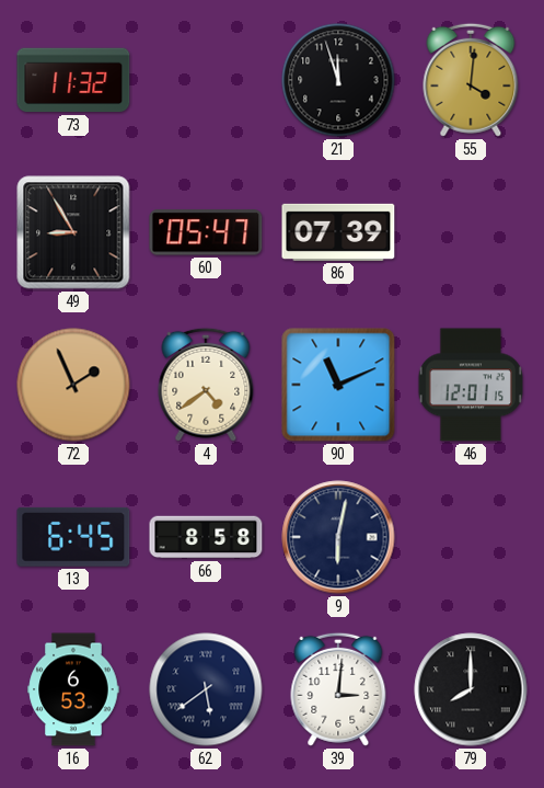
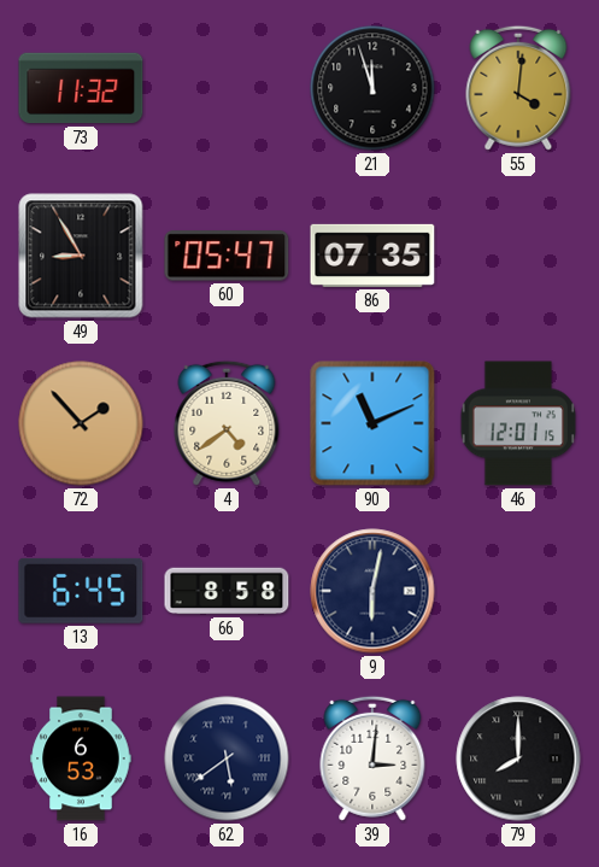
86: 07:39 -> 07:35 (372, 256)
72: 1:56 -> 1:53 (81, 423)
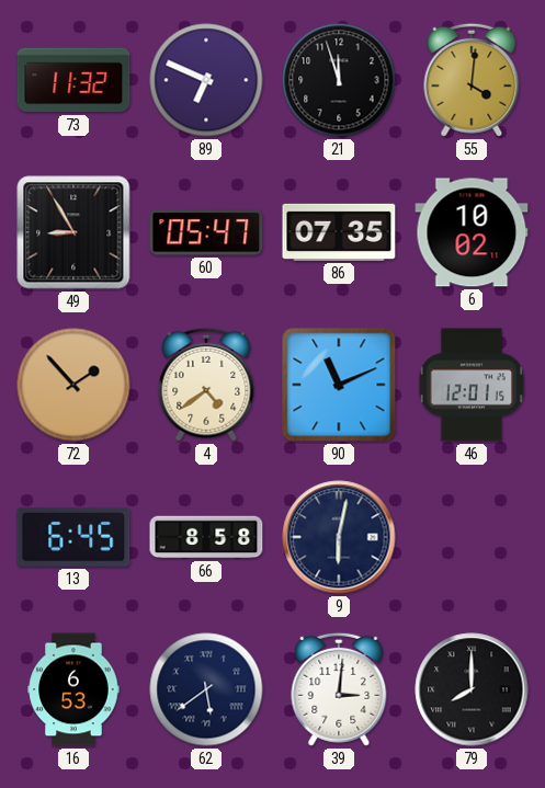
89: none -> 6:49 (206, 80)
6: none -> 10:02 (472, 232)
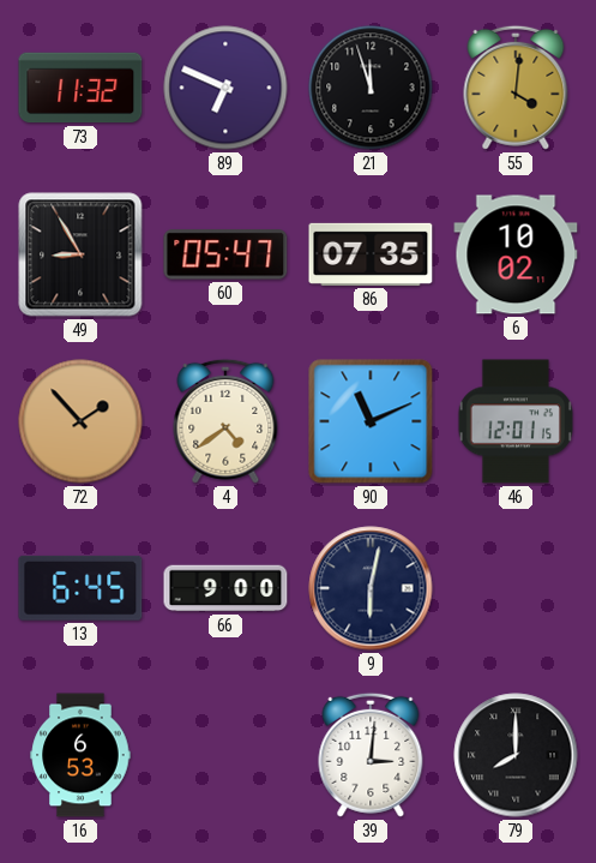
66: 8:58 -> 9:00 (225, 588)
62: 5:39 -> none (206, 689)
